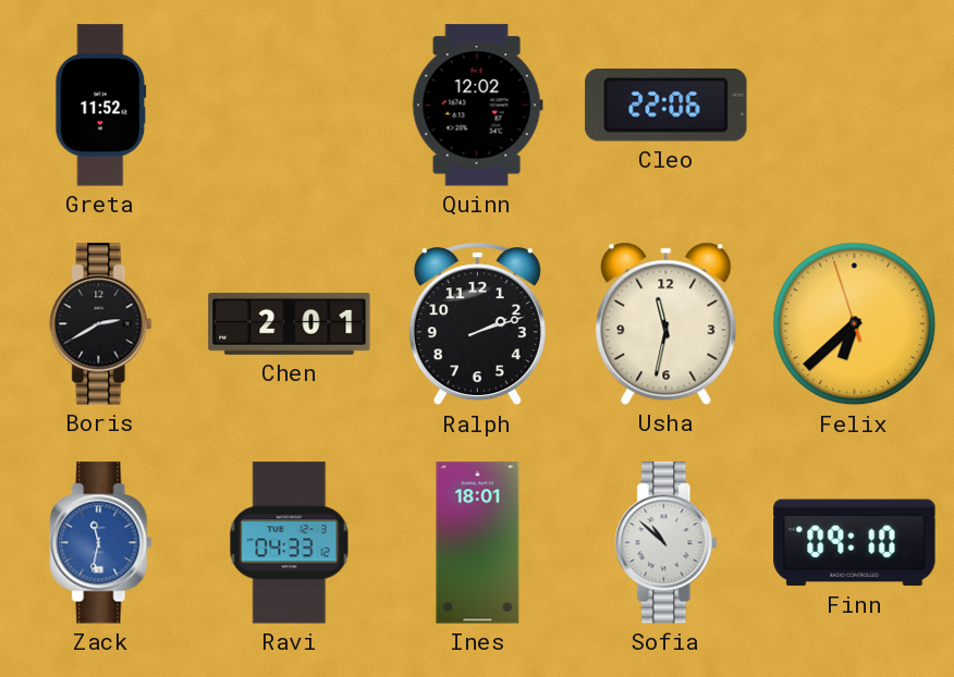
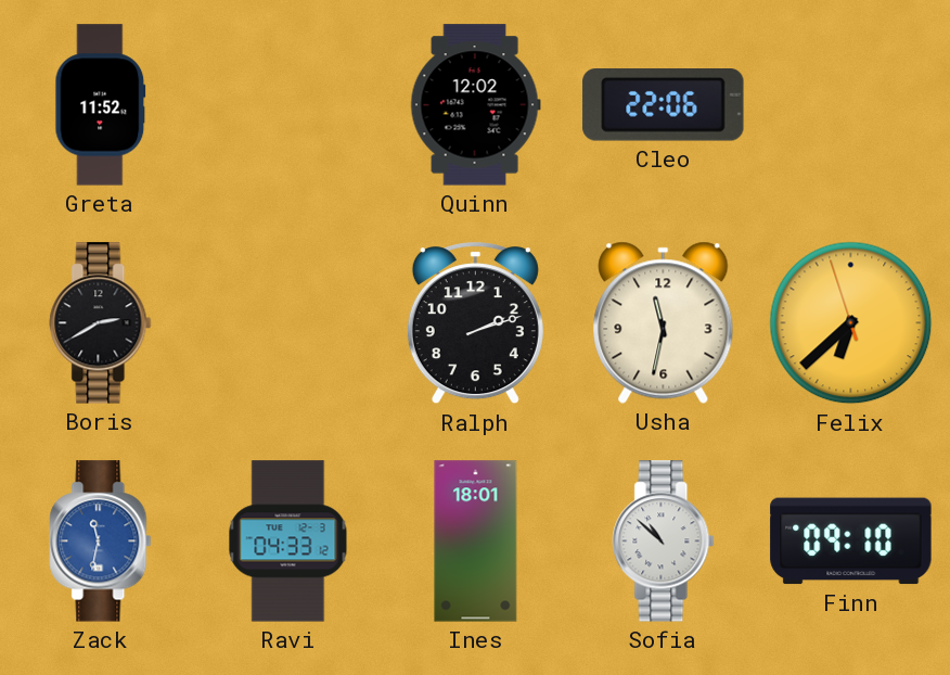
Chen: 2:01 -> none (290, 323)
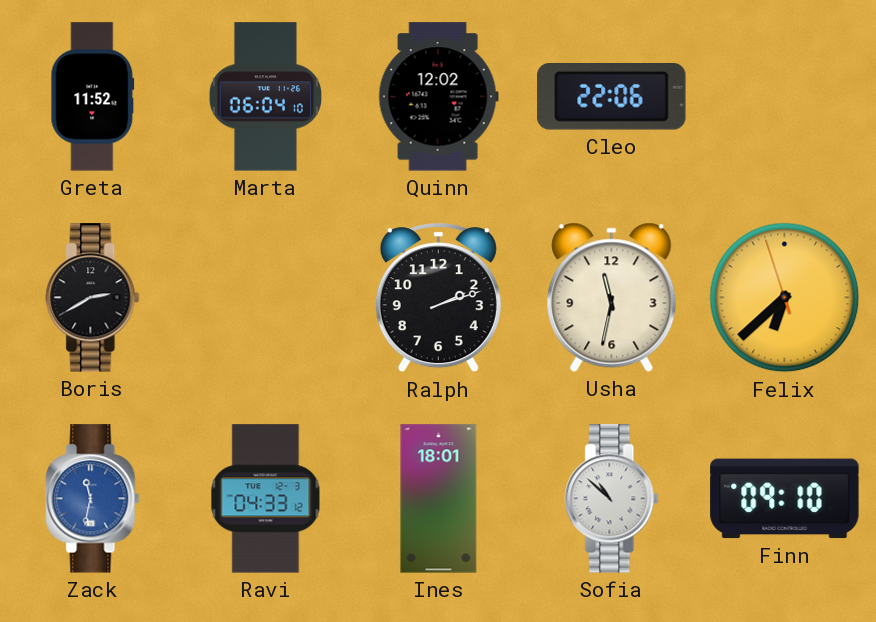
Marta: none -> 06:04 (265, 97)
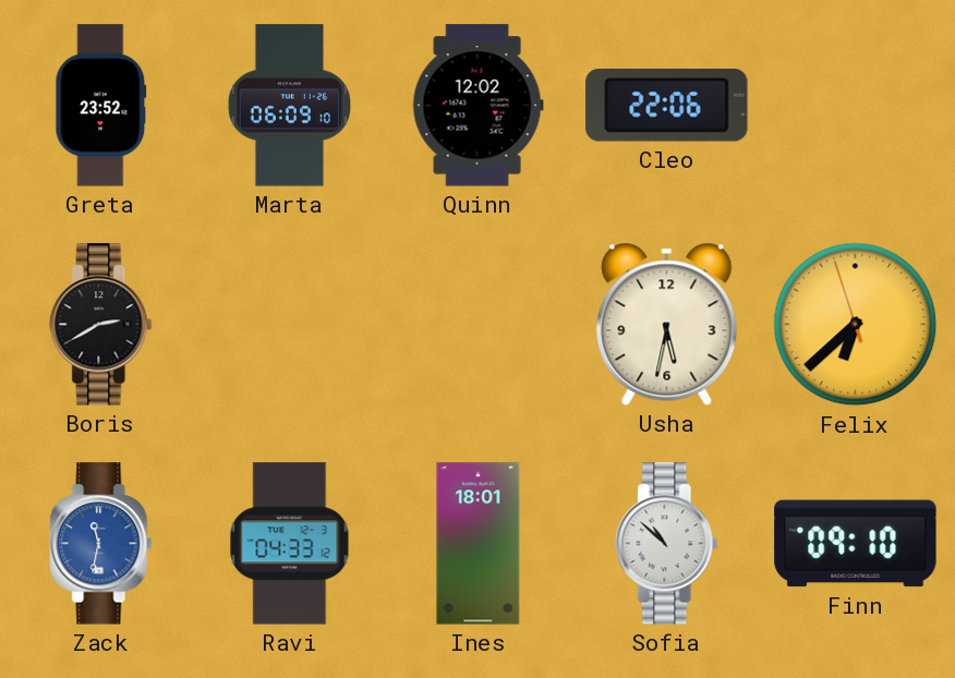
Greta: 11:52 -> 23:52 (101, 106)
Marta: 06:04 -> 06:09 (289, 106)
Ralph: 2:12 -> none (438, 298)
Usha: 11:32 -> 5:32 (667, 324)
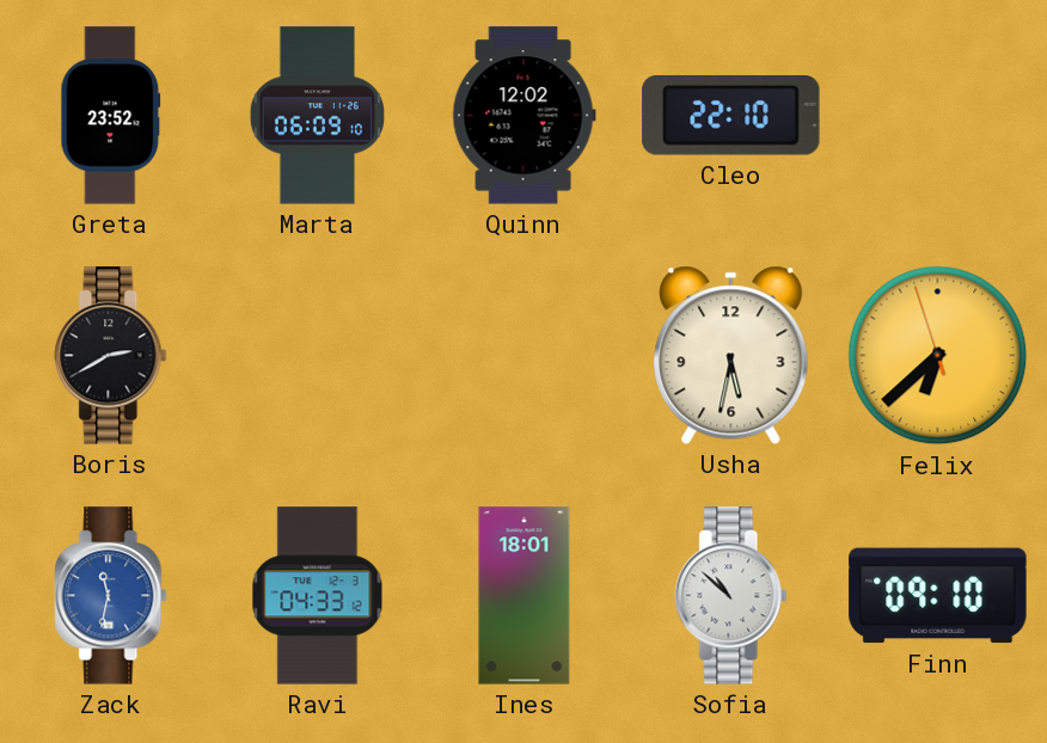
Cleo: 22:06 -> 22:10 (731, 116)
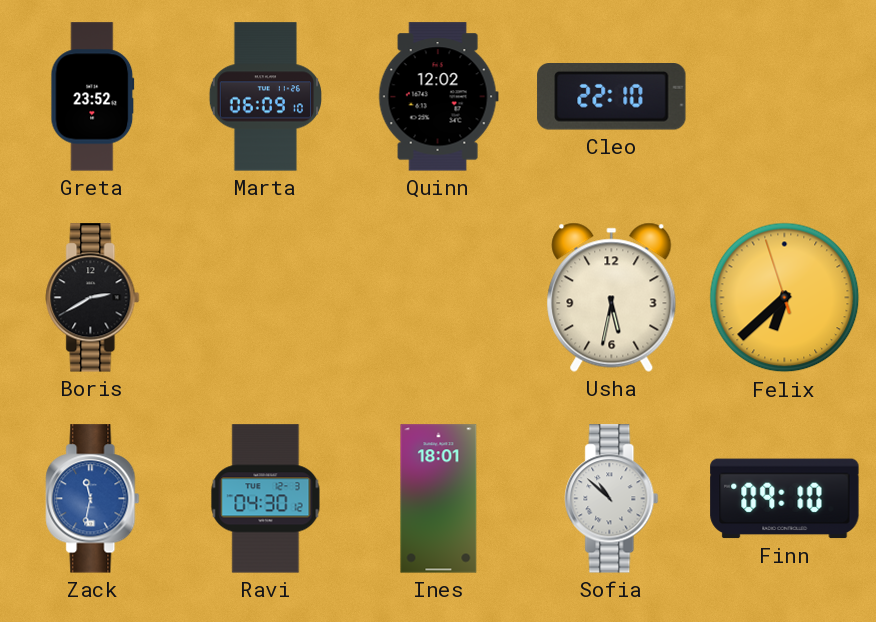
Ravi: 04:33 -> 04:30 (266, 499)
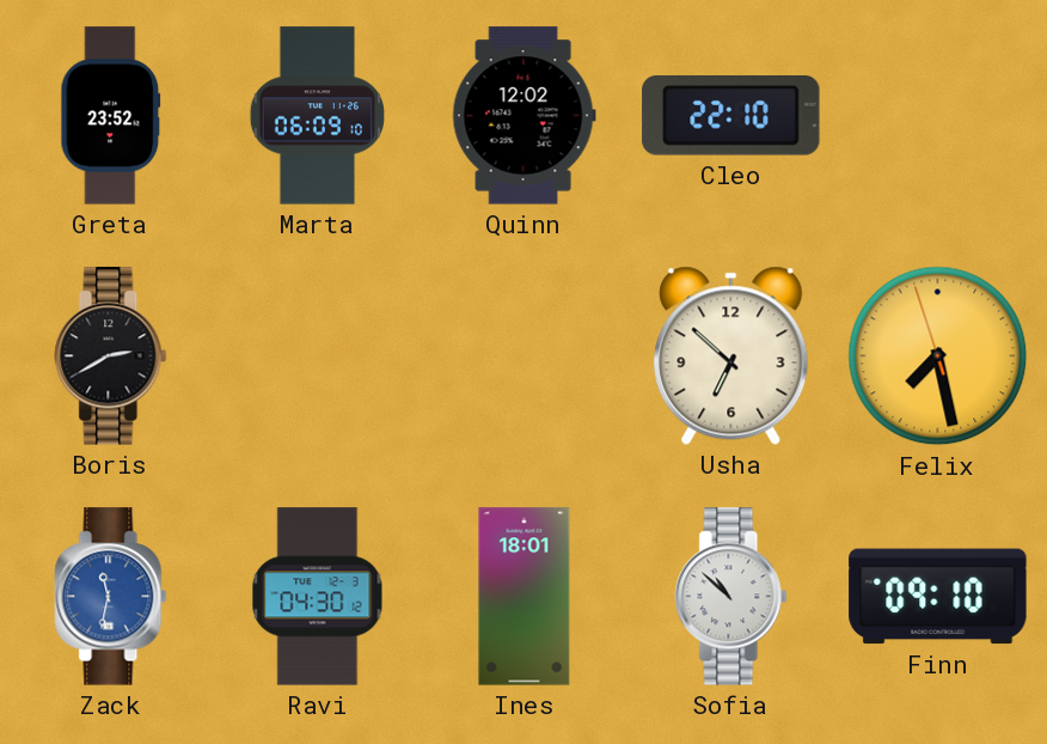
Usha: 5:32 -> 6:52 (731, 355)
Felix: 6:37 -> 7:27 (938, 356)
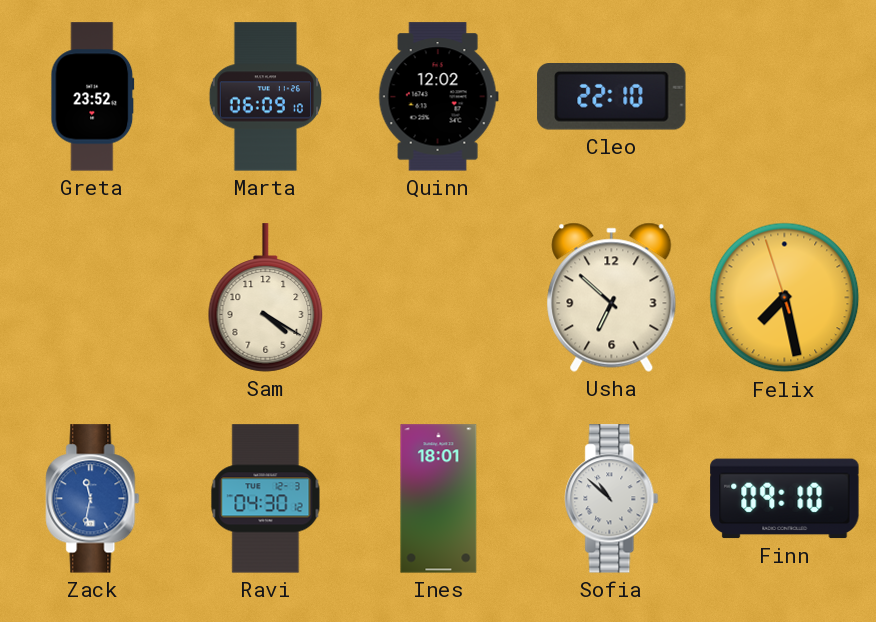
Boris: 2:40 -> none (111, 356)
Sam: none -> 4:20 (266, 298)
